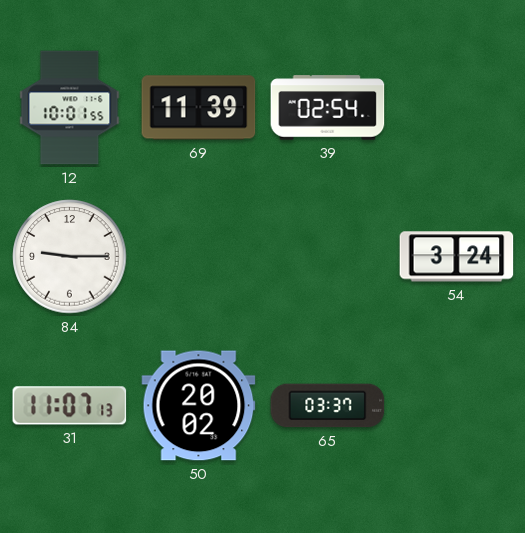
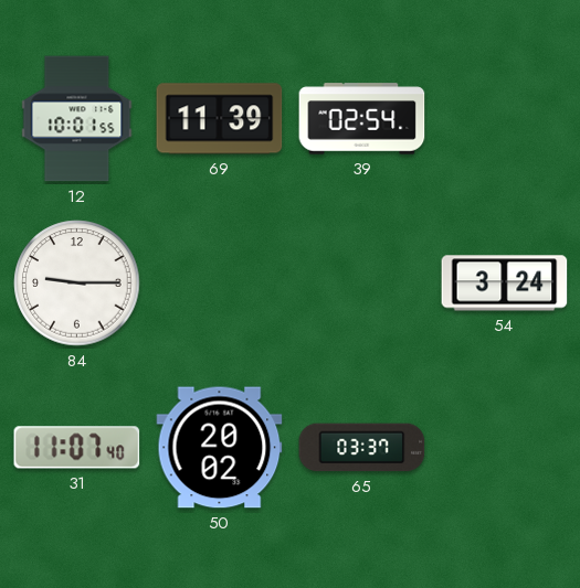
31: 11:07:13 -> 11:07:40 (77, 448)
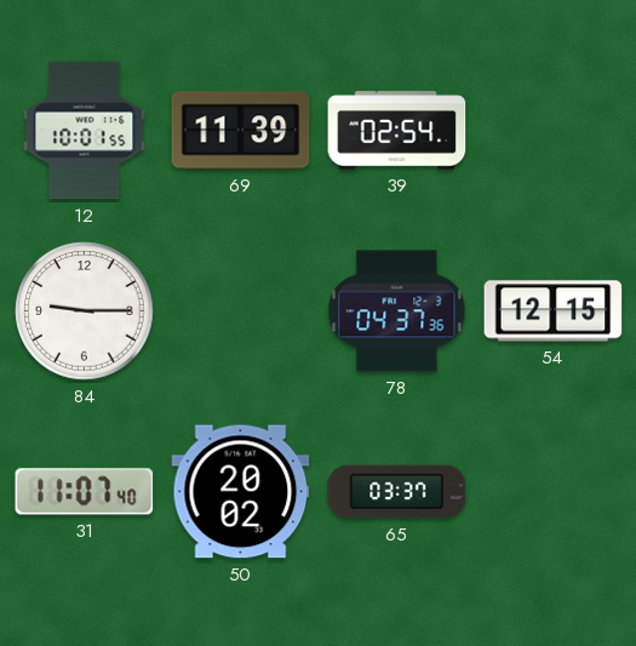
78: none -> 04:37 (397, 311)
54: 3:24 -> 12:15 (554, 311)
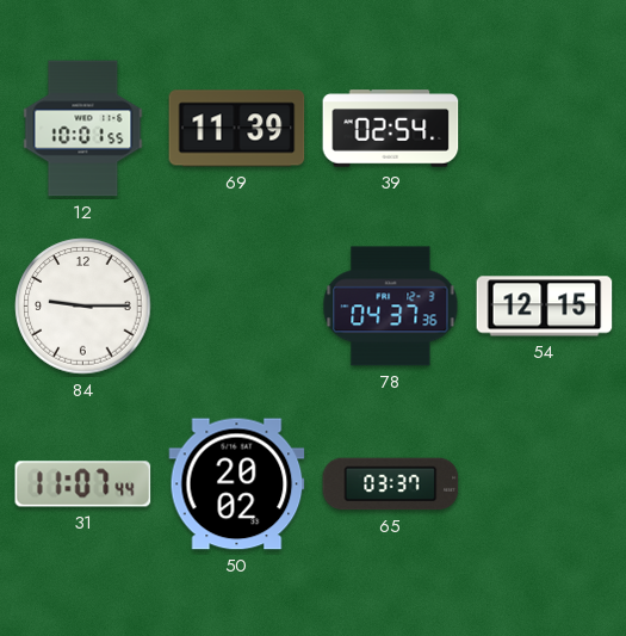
31: 11:07:40 -> 11:07:44 (83, 484)
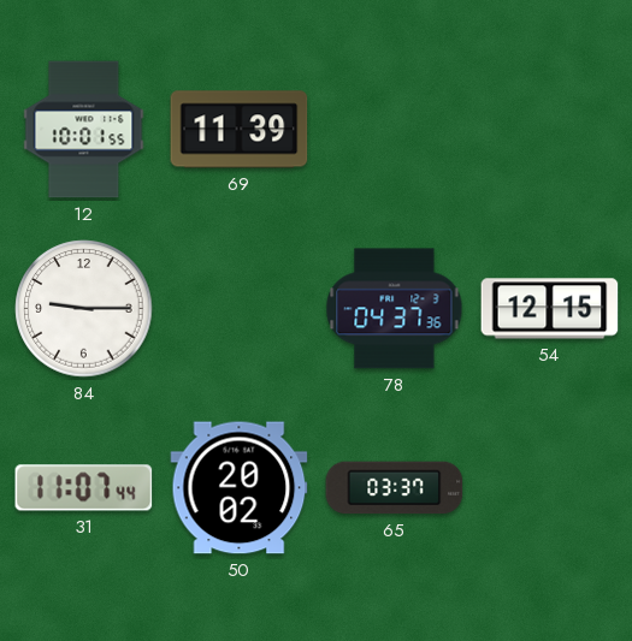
39: 02:54 -> none (391, 129)
